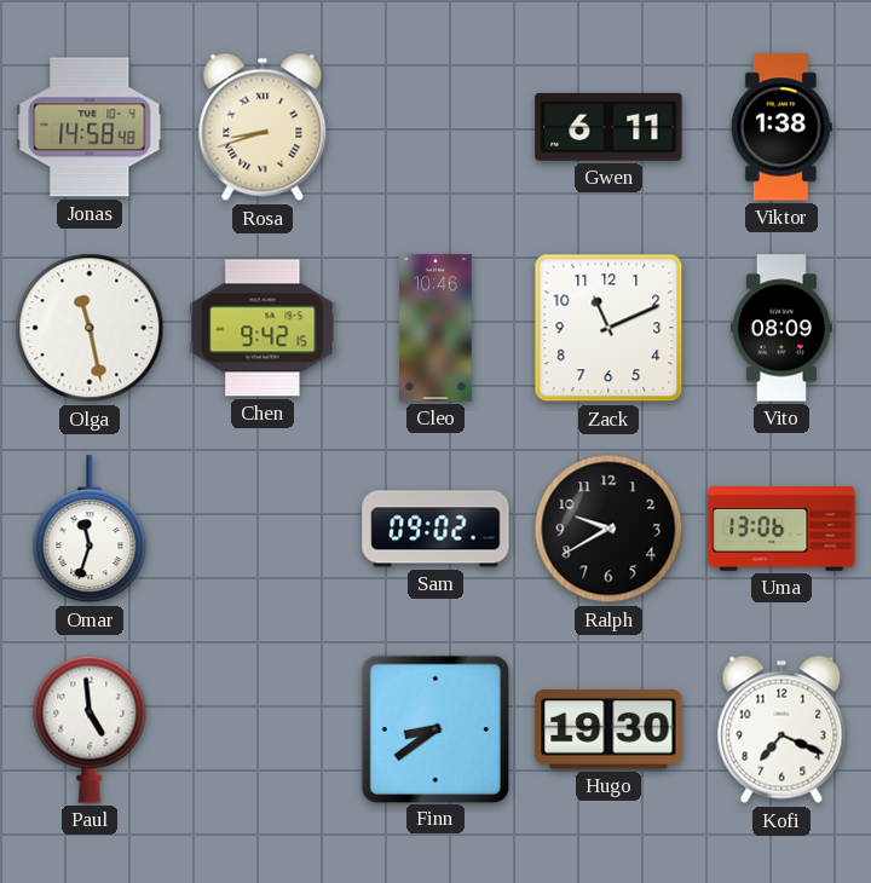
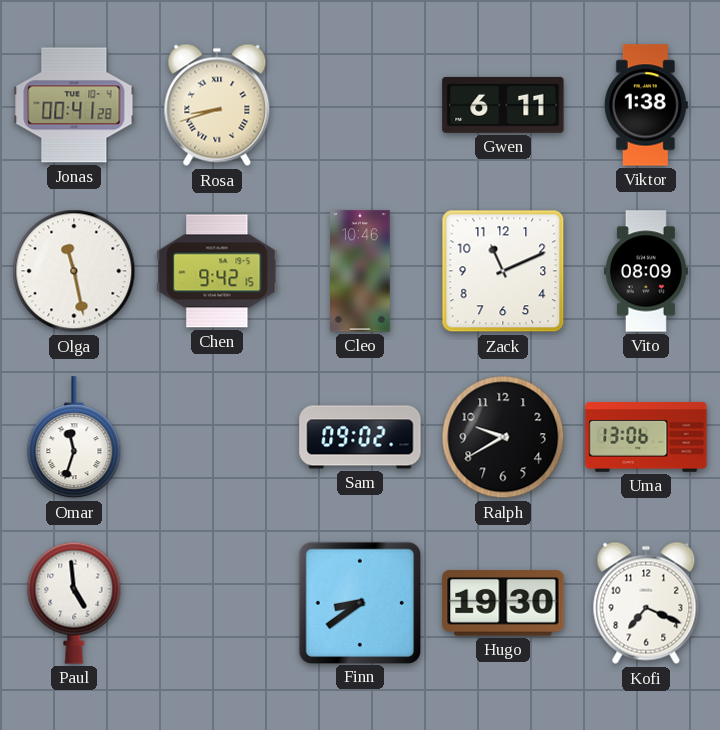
Jonas: 14:58 -> 00:41 (74, 105)
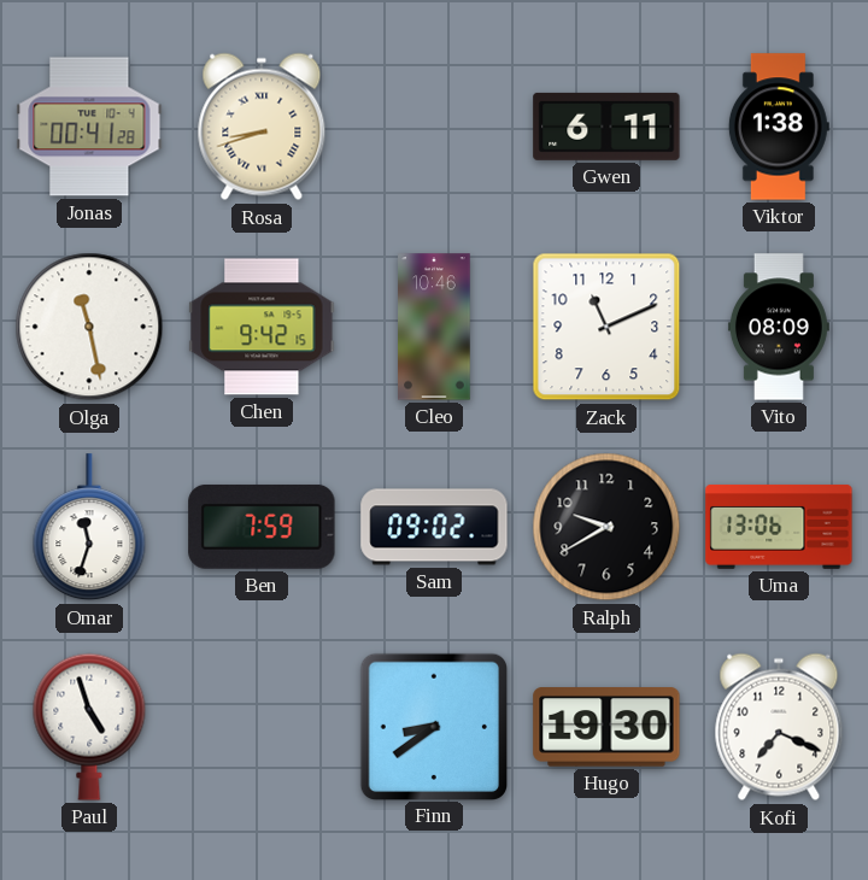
Ben: none -> 7:59 (262, 527)
Paul: 4:59 -> 4:57 (89, 727)
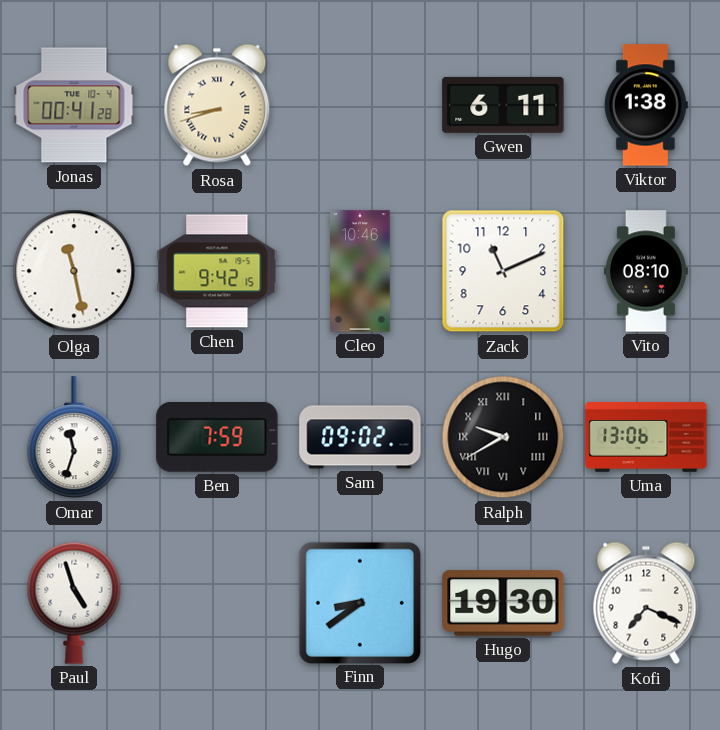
Vito: 08:09 -> 08:10 (646, 271)
Ralph numerals: Arabic -> Roman (503, 437)
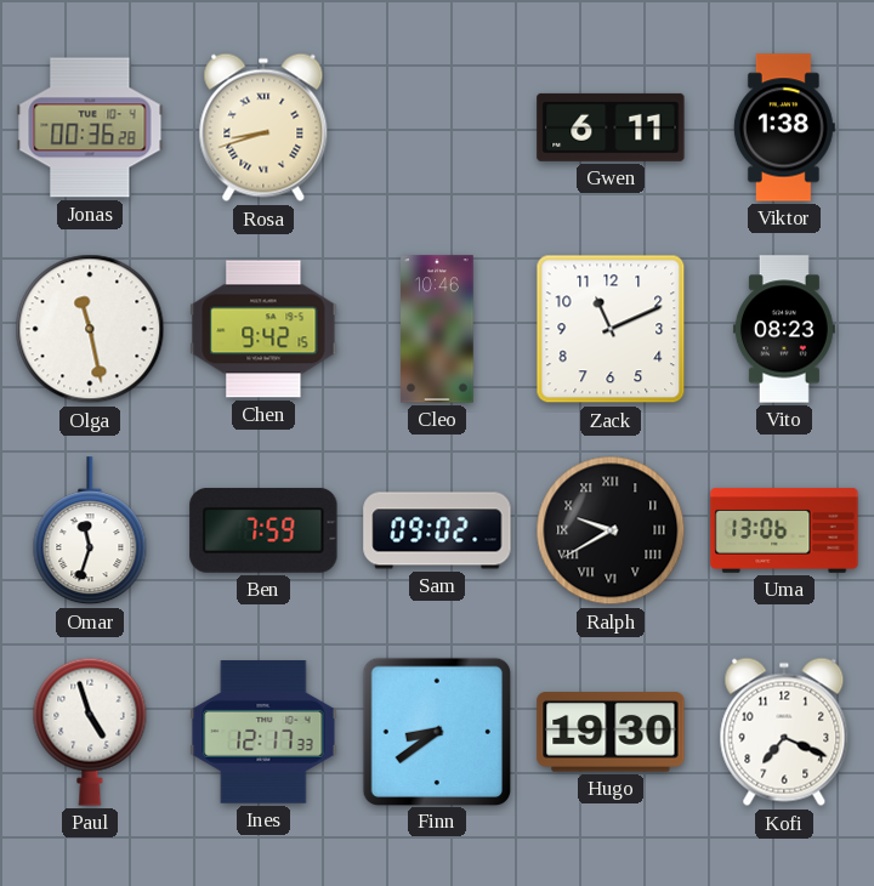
Jonas: 00:41 -> 00:36 (90, 127)
Vito: 08:10 -> 08:23 (784, 329)
Ines: none -> 12:17 (263, 733)
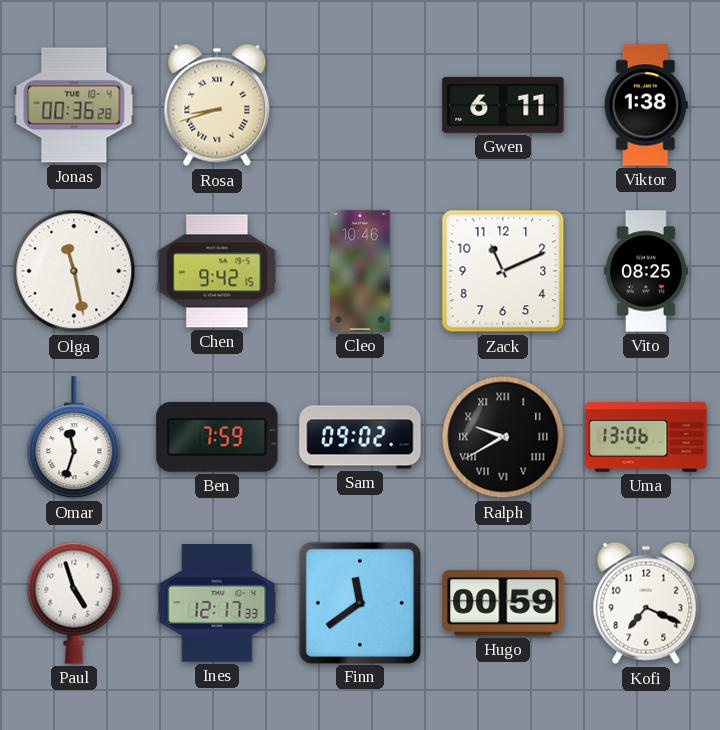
Vito: 08:23 -> 08:25 (646, 271)
Finn: 8:39 -> 11:39 (359, 602)
Hugo: 19:30 -> 00:59 (503, 603)
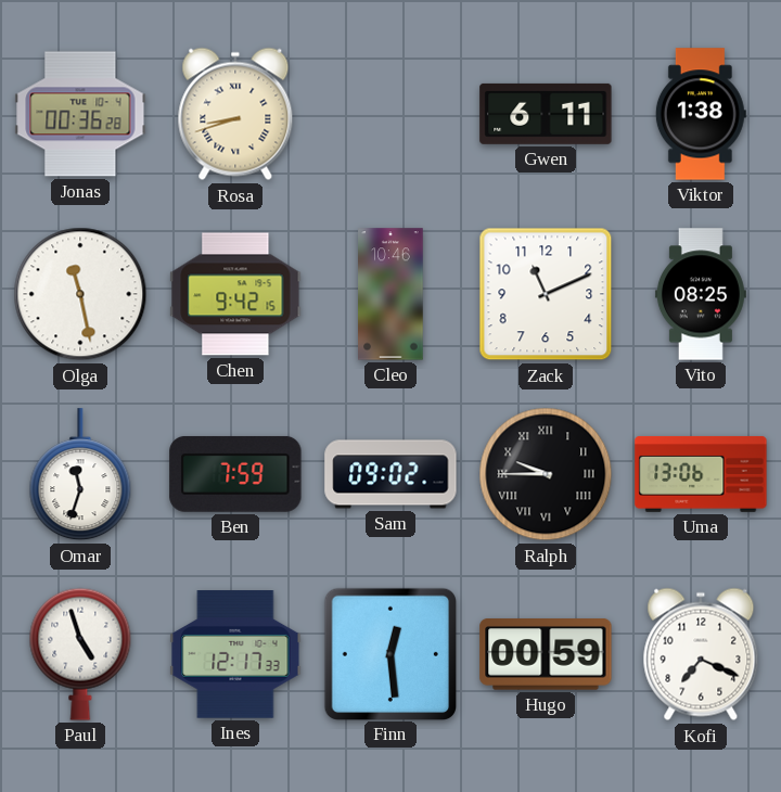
Ralph: 9:40 -> 9:45 (546, 474)
Finn: 11:39 -> 12:29 (389, 653)
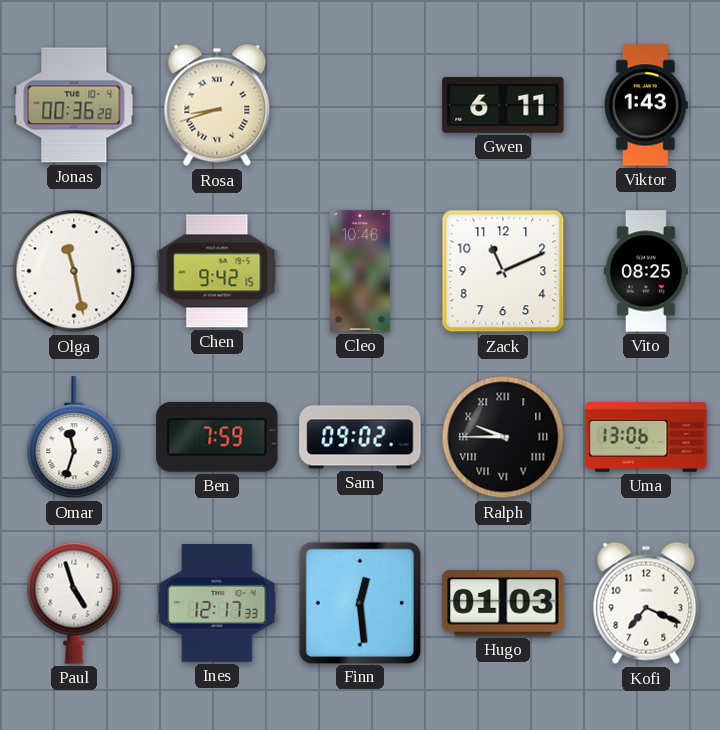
Viktor: 1:38 -> 1:43 (646, 105)
Hugo: 00:59 -> 01:03 (503, 603)
